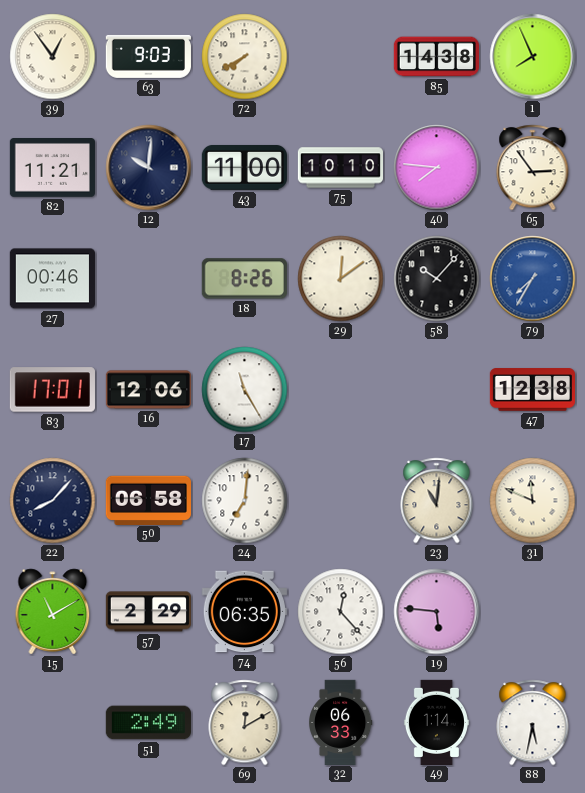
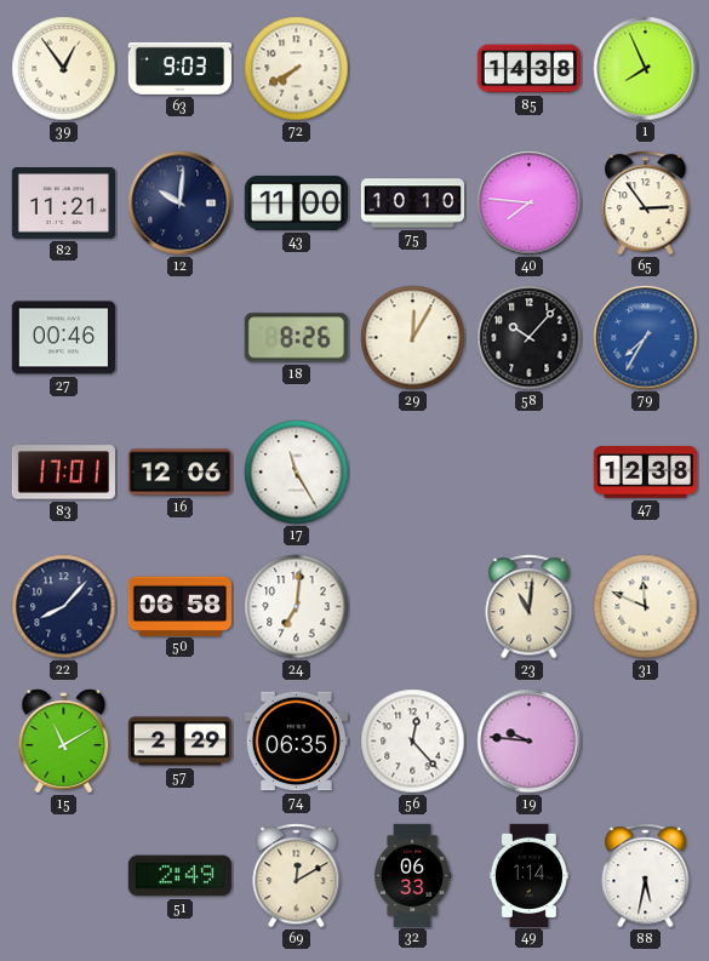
29: 12:09 -> 12:05 (413, 338)
19: 5:46 -> 9:46 (530, 742)
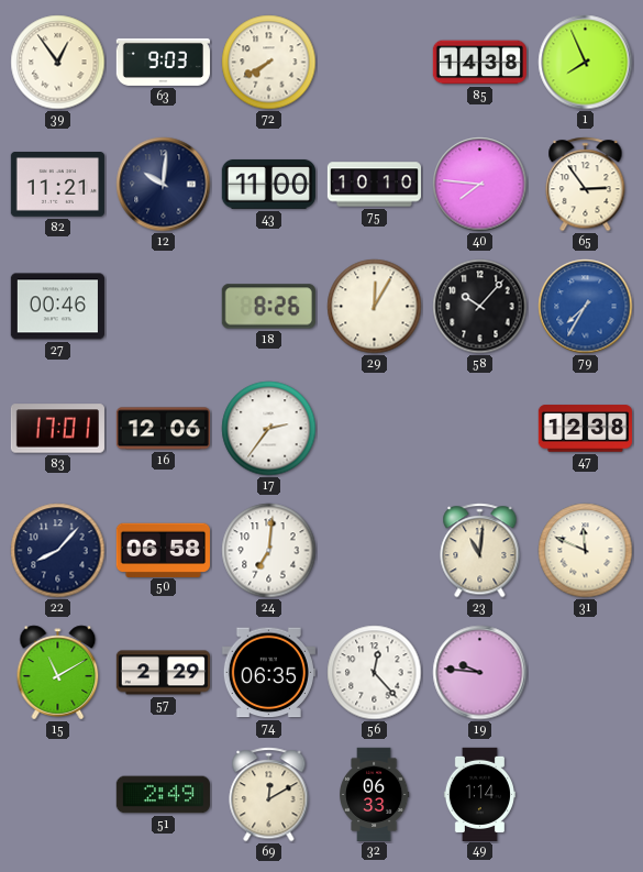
17: 11:25 -> 2:36 (269, 429)
88: 5:32 -> none (646, 876)
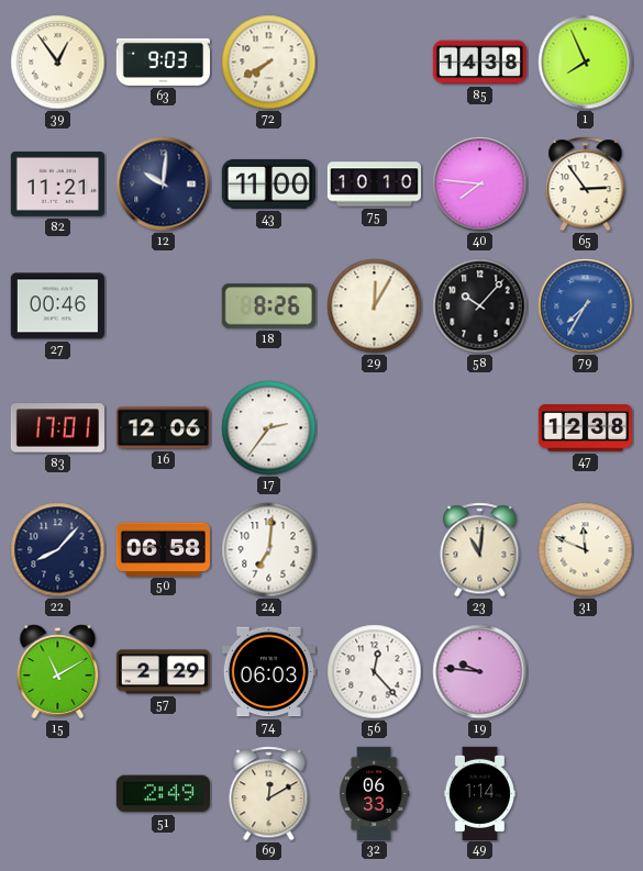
74: 06:35 -> 06:03 (268, 672)
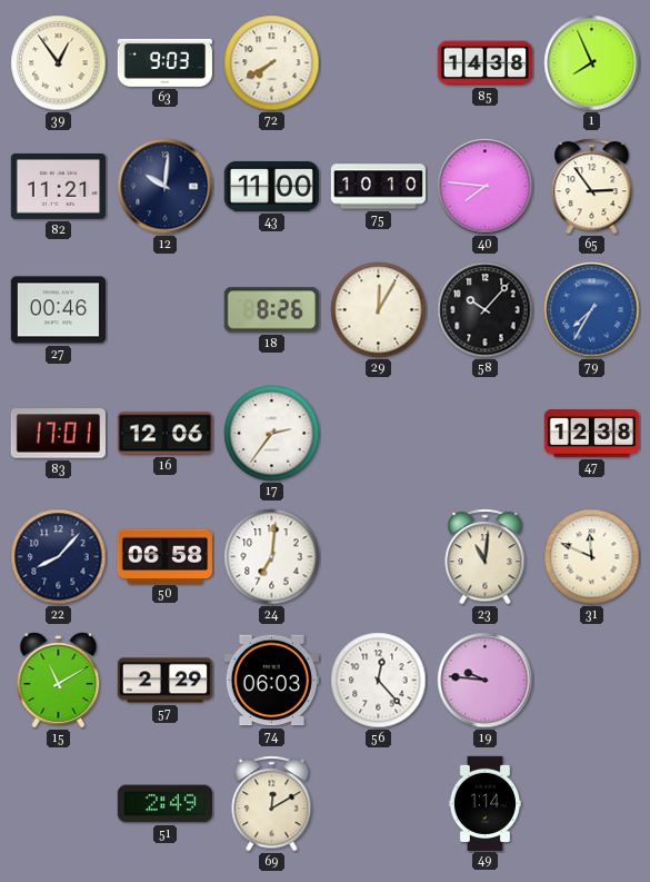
32: 06:33 -> none (374, 793)
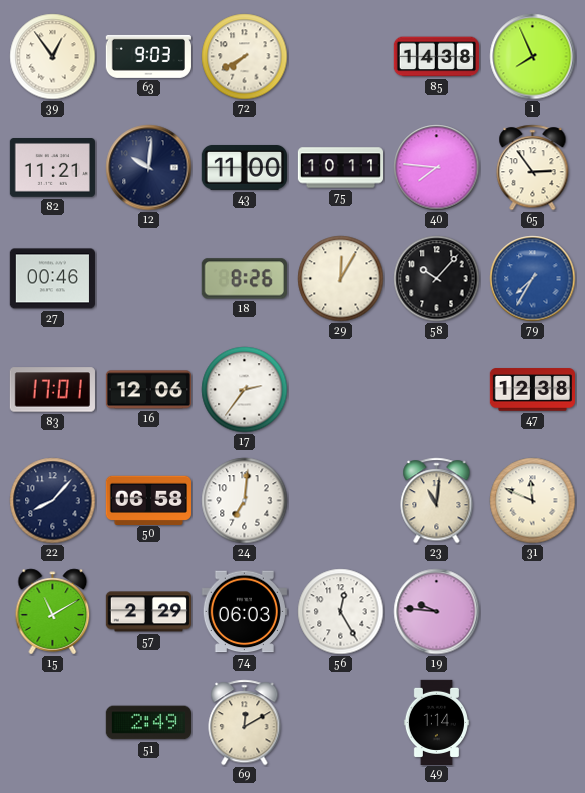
75: 10:10 -> 10:11 (340, 168)
56: 12:23 -> 12:25 (341, 612)
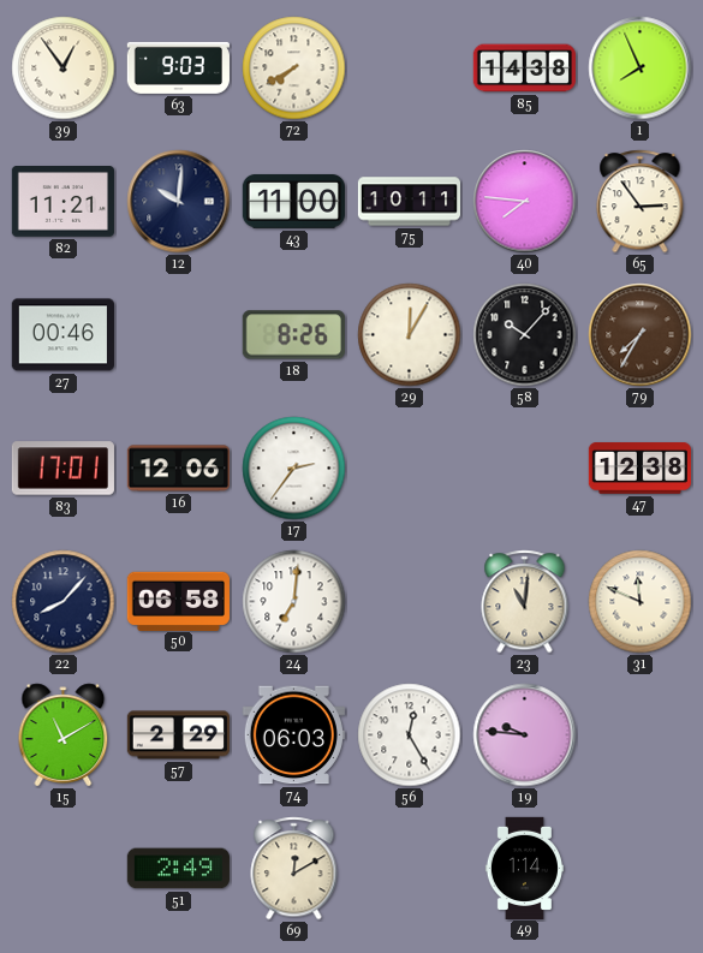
79 dial: blue -> brown (641, 335)
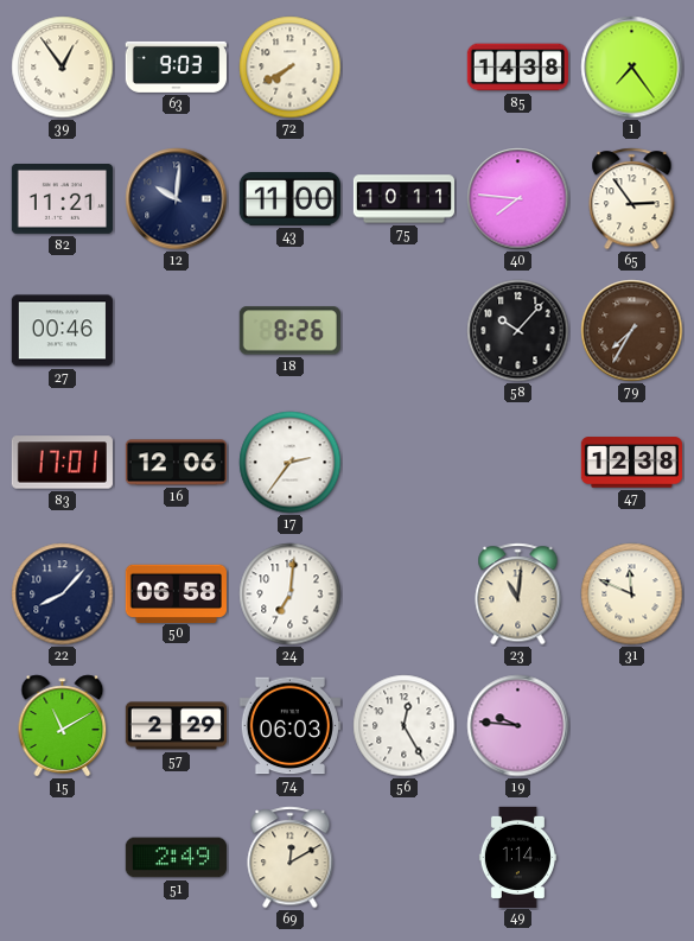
1: 7:56 -> 7:24 (632, 68)
29: 12:05 -> none (410, 335)
